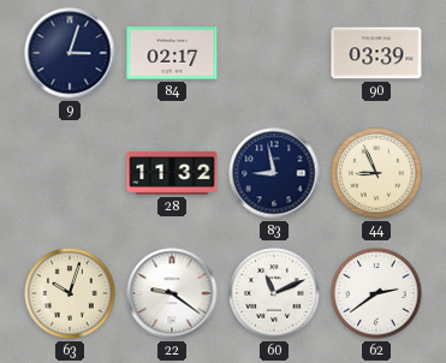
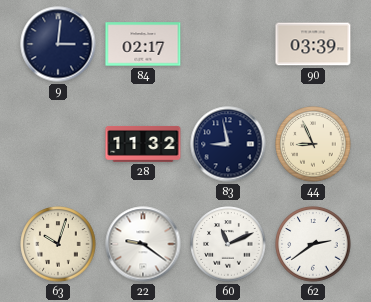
9: 3:03 -> 3:01 (58, 44)
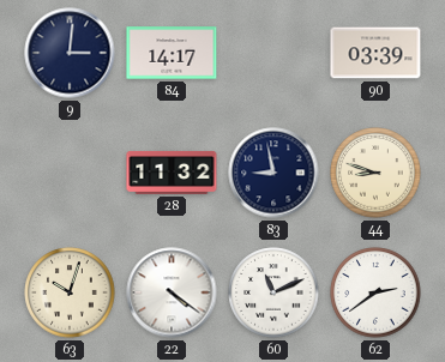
84: 02:17 -> 14:17 (172, 53)
44: 8:56 -> 8:48 (375, 173)
22: 9:21 -> 4:21 (172, 292)
